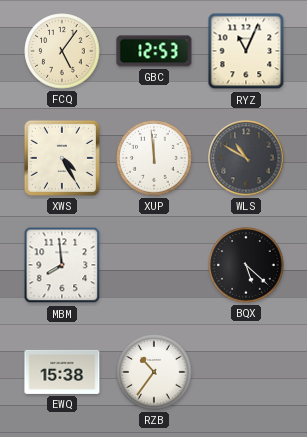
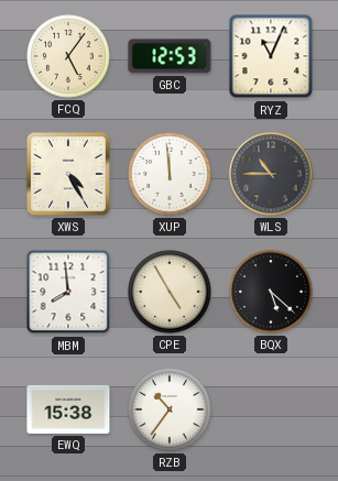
WLS: 10:50 -> 10:45 (271, 174)
CPE: none -> 4:55 (170, 292)
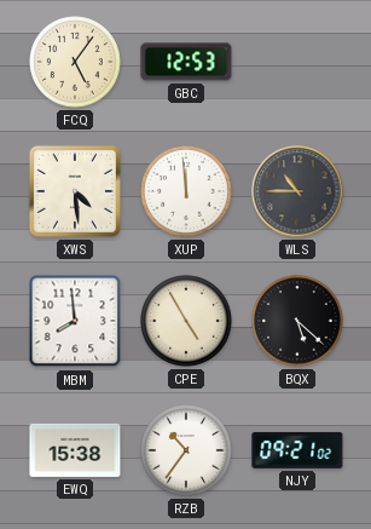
RYZ: 11:04 -> none (271, 56)
XWS: 4:25 -> 4:29 (75, 191)
NJY: none -> 09:21 (297, 450)
